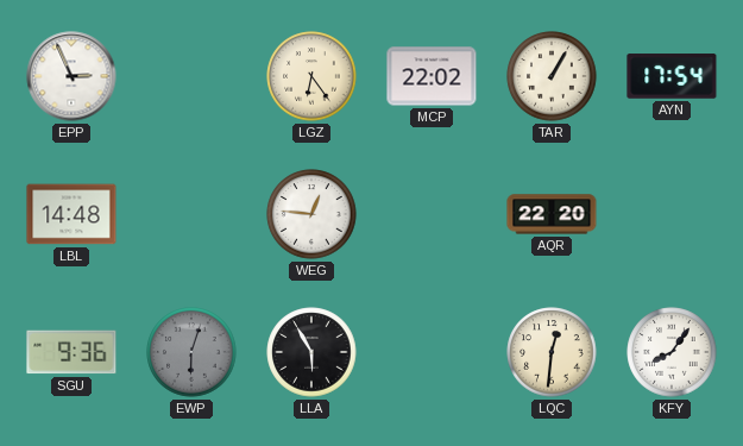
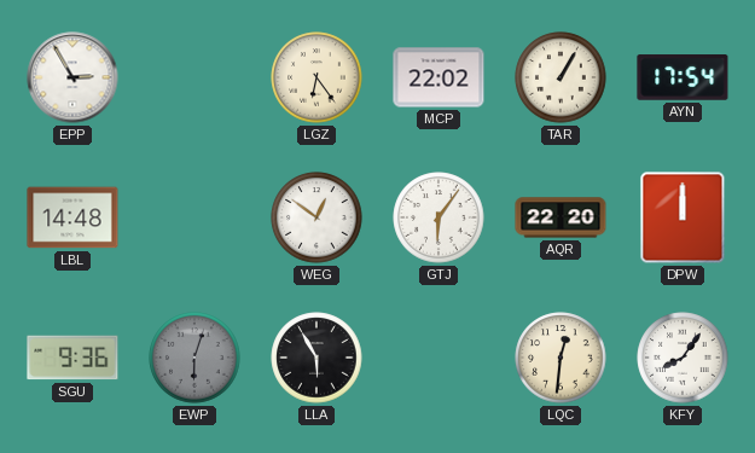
EPP: 2:56 -> 2:55 (72, 77)
WEG: 12:46 -> 12:51 (316, 217)
GTJ: none -> 6:06 (439, 217)
DPW: none -> 12:00 (683, 217)
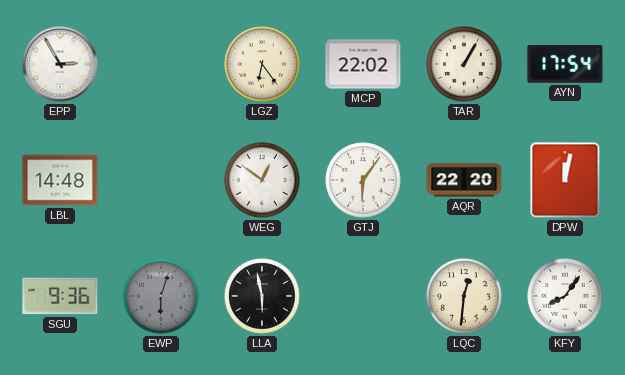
DPW: 12:00 -> 12:02 (565, 180)
LLA: 5:55 -> 5:58 (262, 296)
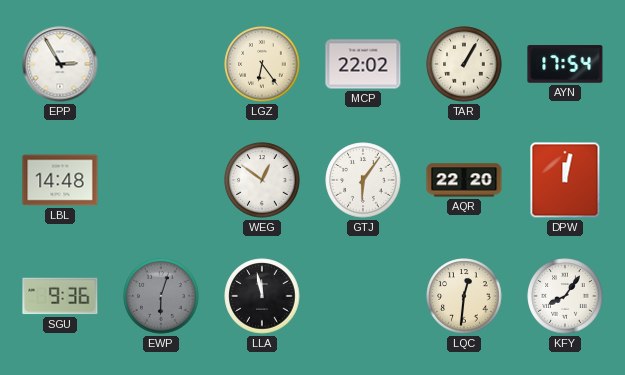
LLA: 5:58 -> 11:58 (262, 296)
